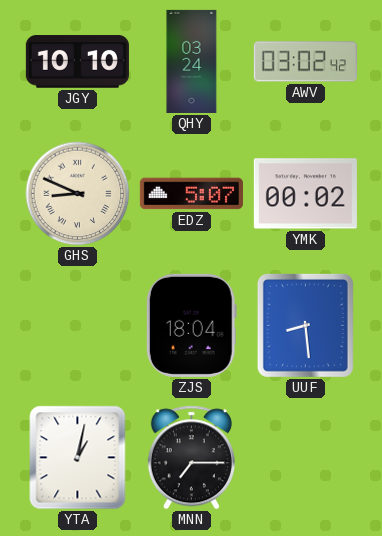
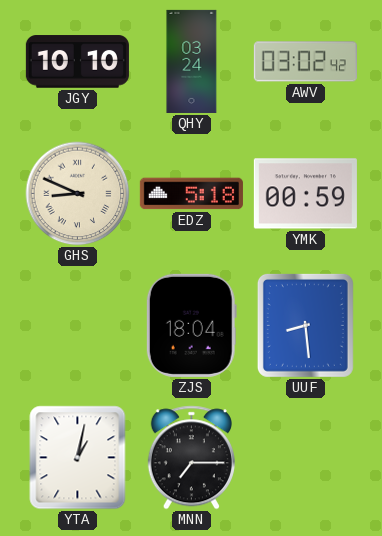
EDZ: 5:07 -> 5:18 (191, 194)
YMK: 00:02 -> 00:59 (305, 194)
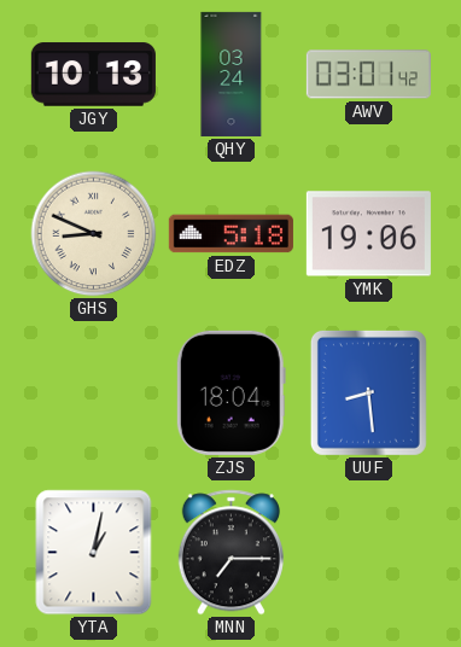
JGY: 10:10 -> 10:13 (93, 75)
AWV: 03:02 -> 03:01 (368, 75)
YMK: 00:59 -> 19:06 (368, 234)
